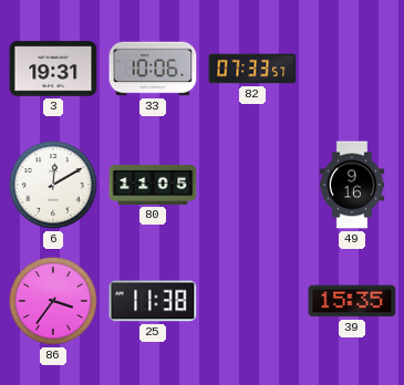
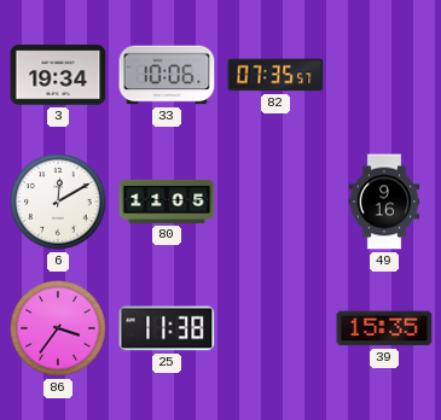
3: 19:31 -> 19:34 (58, 75)
82: 07:33 -> 07:35 (275, 75)
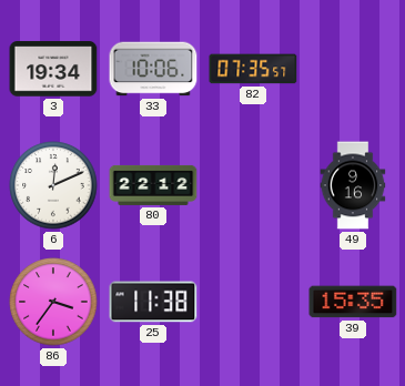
6: 12:10 -> 12:11 (53, 185)
80: 11:05 -> 22:12 (153, 185)
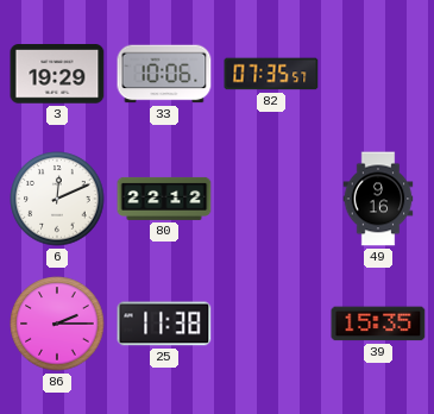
3: 19:34 -> 19:29 (57, 74)
86: 3:36 -> 2:15 (57, 324)
